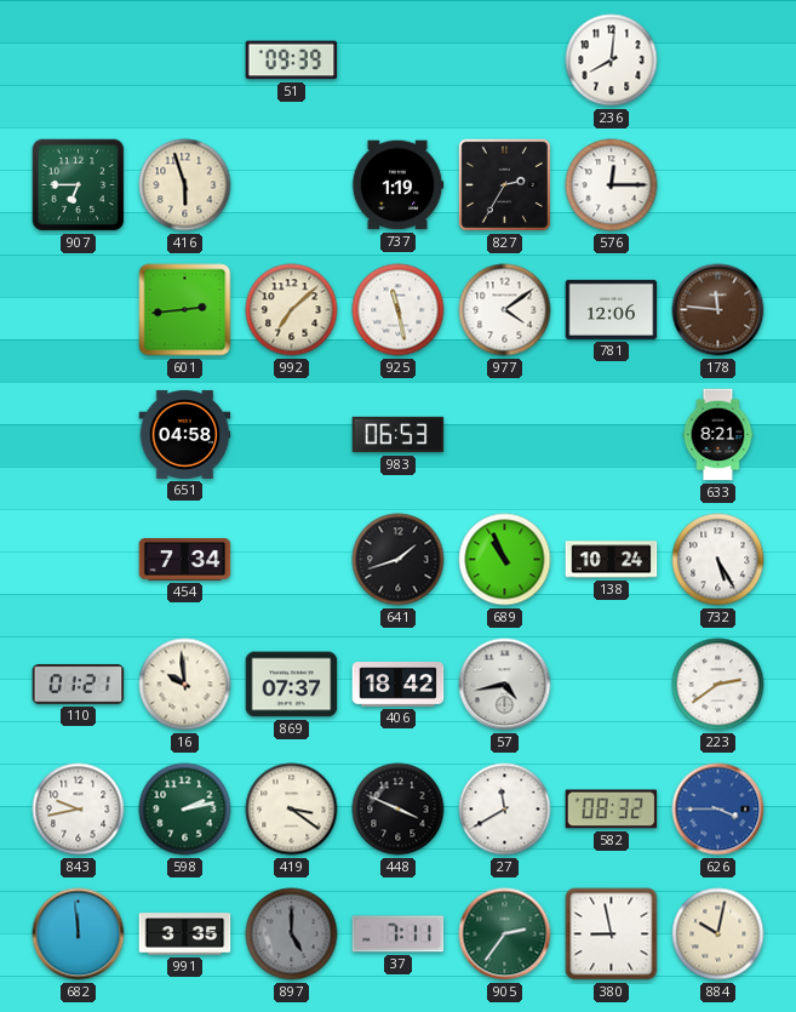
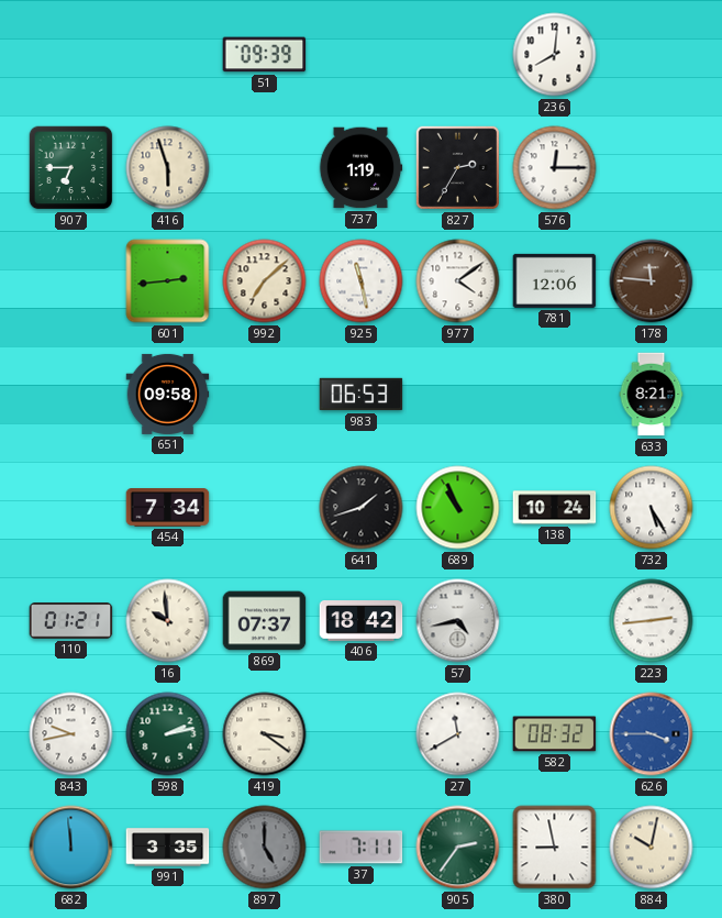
651: 04:58 -> 09:58 (168, 394)
223: 2:39 -> 2:44 (652, 621)
448: 3:49 -> none (399, 810)
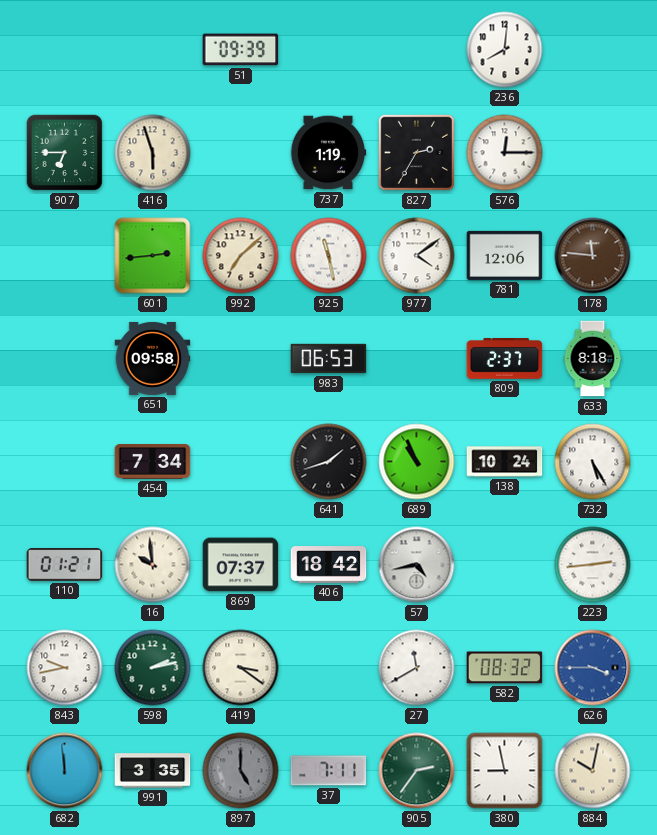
809: none -> 2:37 (505, 359)
633: 8:21 -> 8:18 (593, 359)
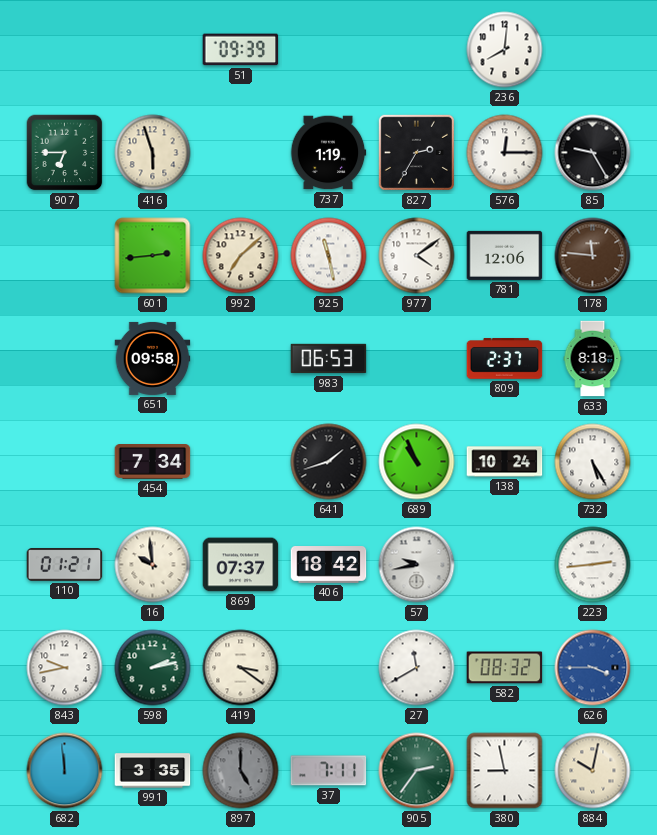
85: none -> 9:25 (593, 153)
57: 4:43 -> 9:43 (417, 565)
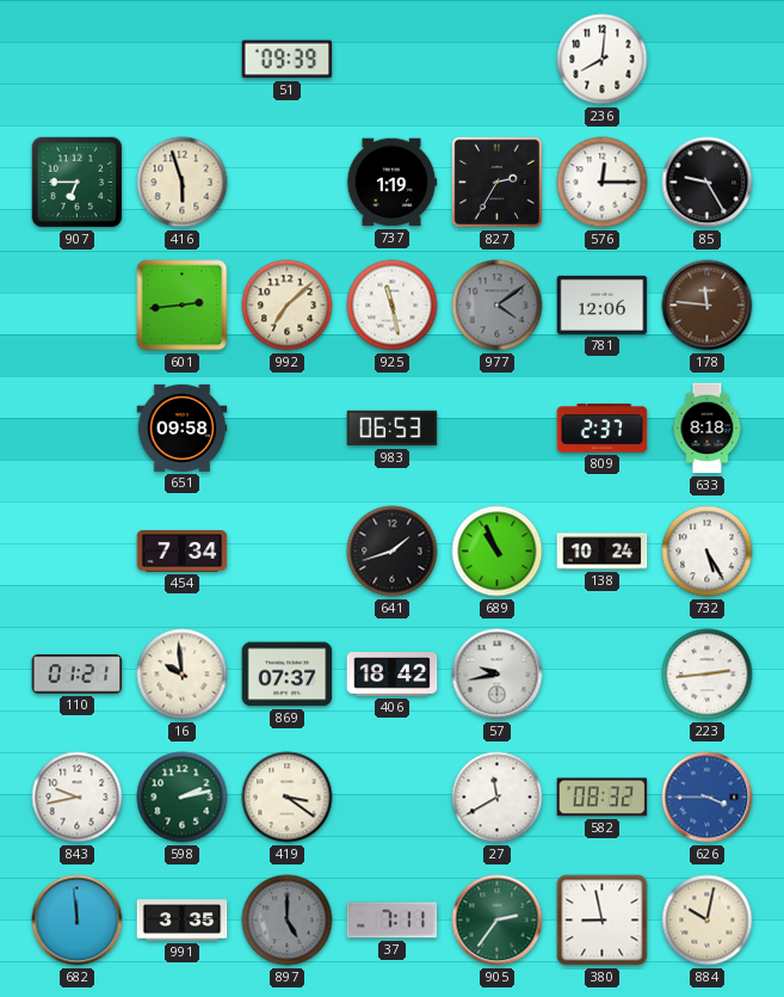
977 dial: white -> grey (498, 306)
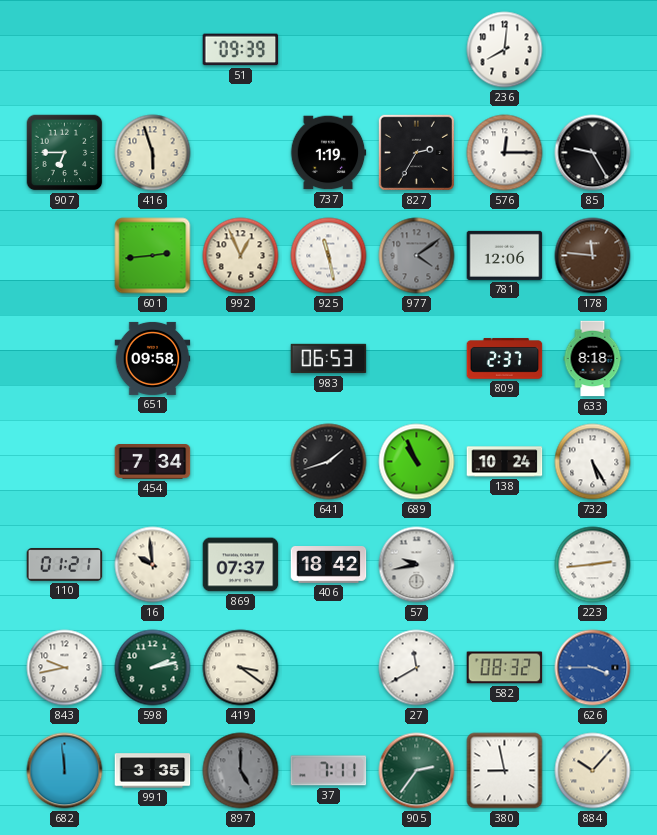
992: 7:08 -> 12:56 (241, 256)
884: 10:02 -> 10:07 (593, 771)
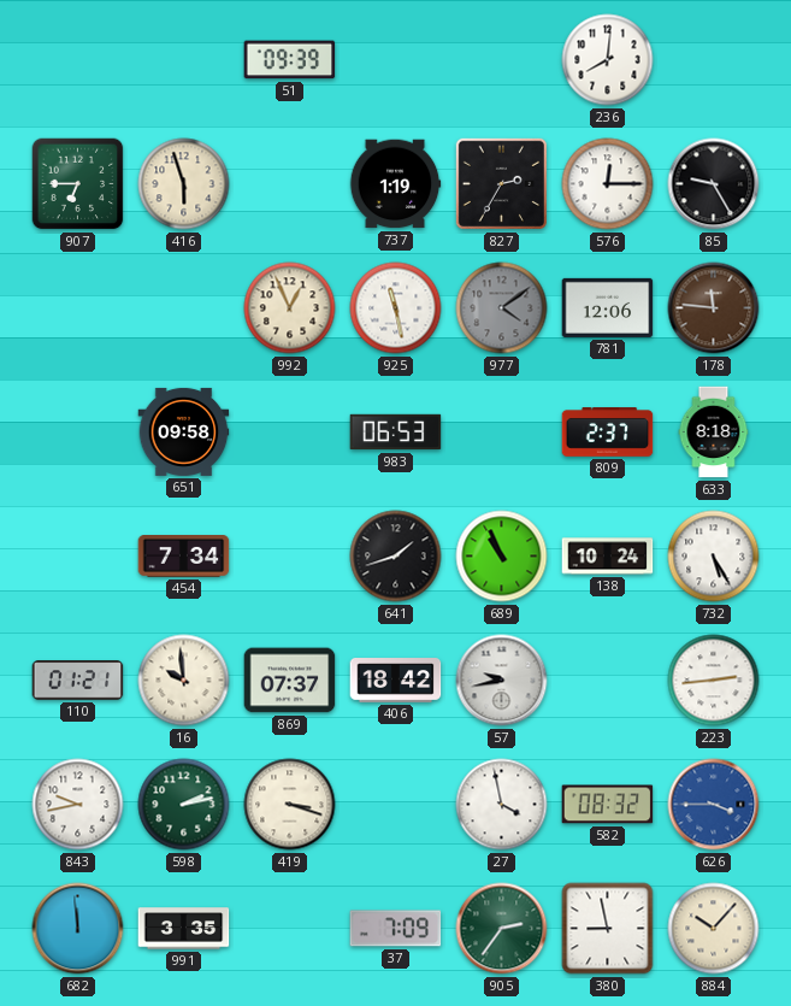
601: 2:44 -> none (153, 256)
419: 3:21 -> 3:18 (290, 805)
27: 11:40 -> 3:58 (502, 805)
897: 5:00 -> none (241, 771)
37: 7:11 -> 7:09 (396, 929)
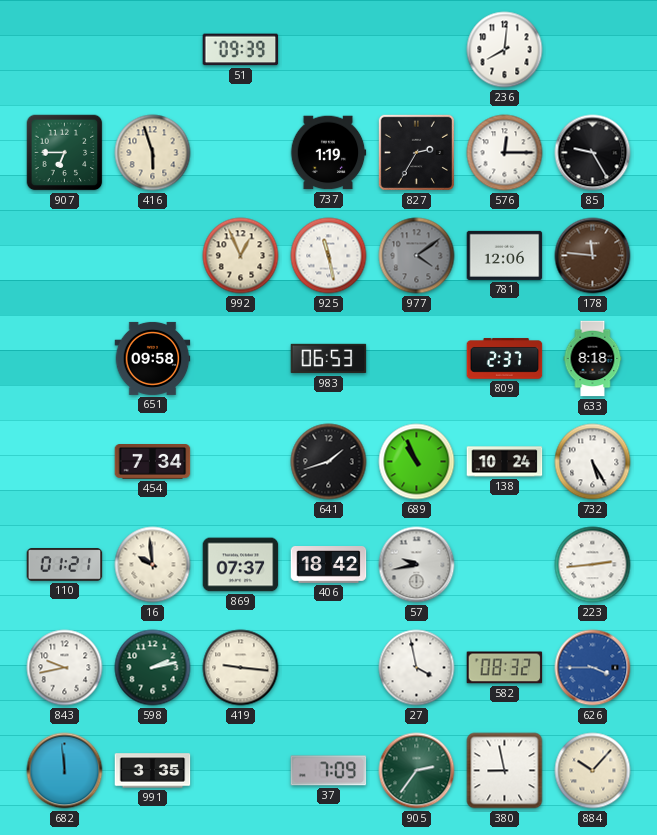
419: 3:18 -> 9:16 (241, 668)
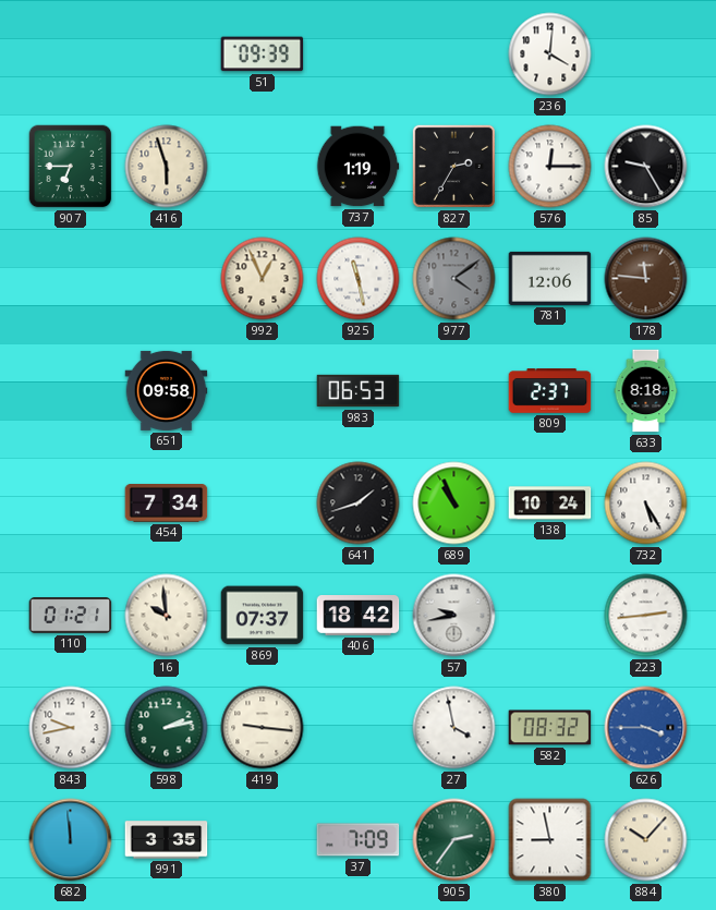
236: 8:01 -> 4:01 (550, 54)
